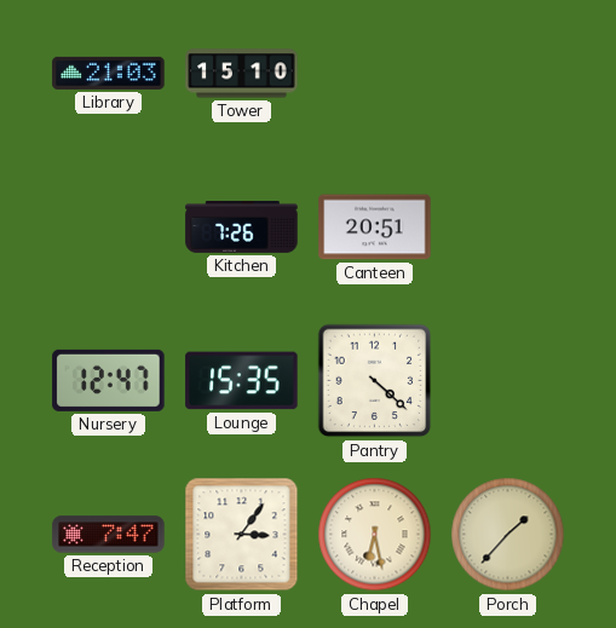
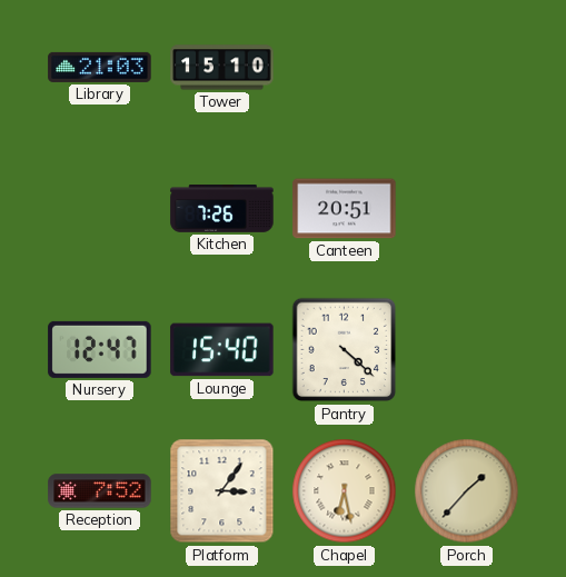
Lounge: 15:35 -> 15:40 (222, 350)
Reception: 7:47 -> 7:52 (100, 491)
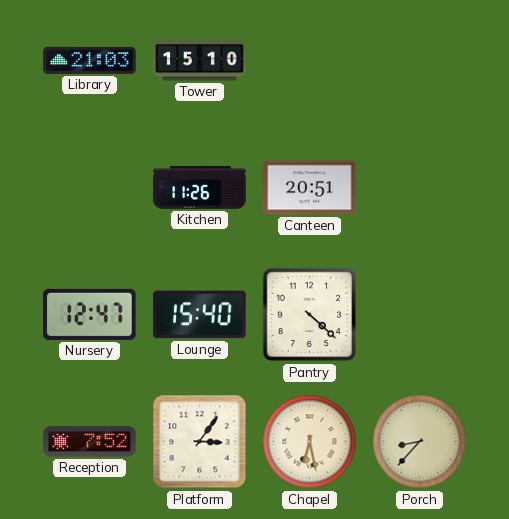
Kitchen: 7:26 -> 11:26 (200, 188)
Porch: 1:37 -> 8:37 (420, 442)
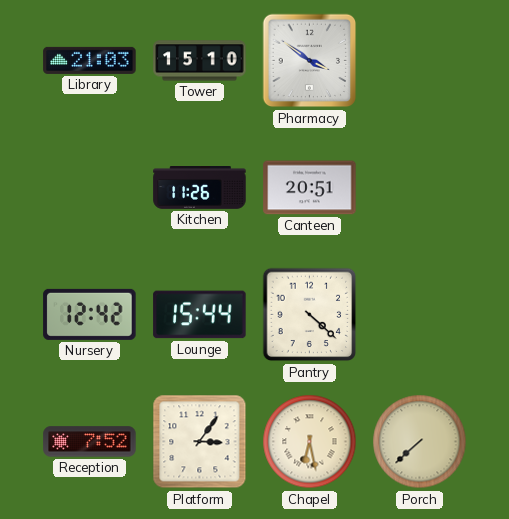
Pharmacy: none -> 3:51 (310, 61)
Nursery: 12:47 -> 12:42 (90, 314)
Lounge: 15:40 -> 15:44 (200, 315)
Porch: 8:37 -> 7:38 (420, 442)
